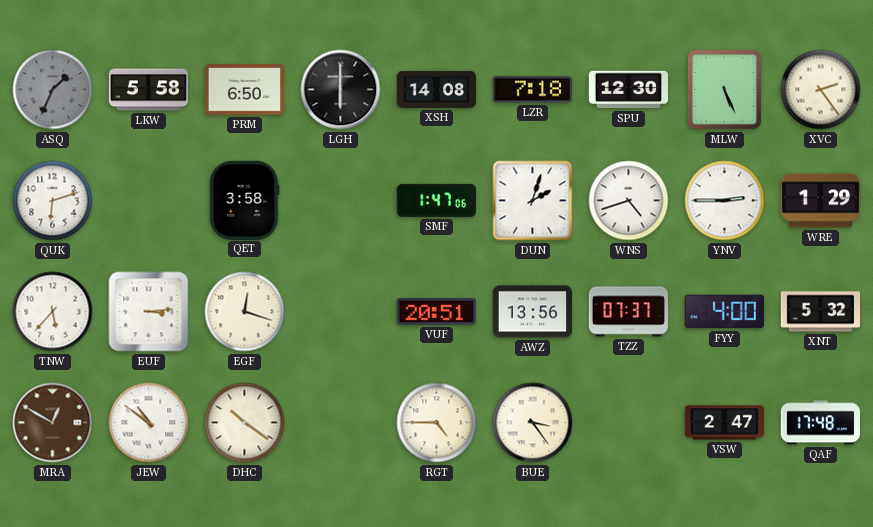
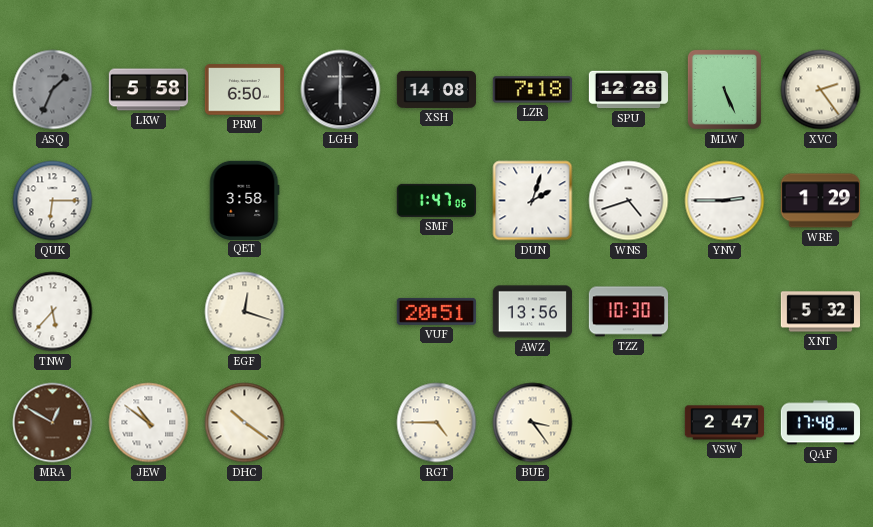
SPU: 12:30 -> 12:28 (628, 90)
QUK: 6:12 -> 6:15 (53, 201)
EUF: 3:14 -> none (149, 312)
TZZ: 07:37 -> 10:30 (628, 312)
FYY: 4:00 -> none (724, 312)
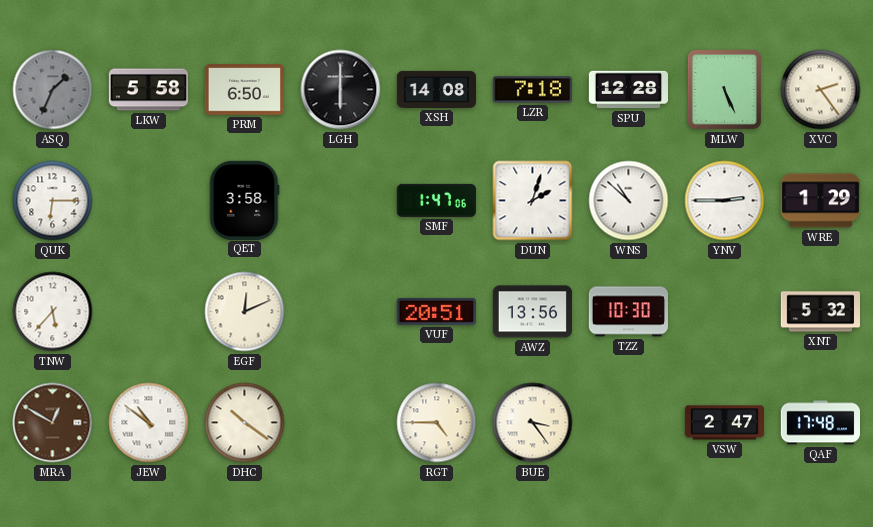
WNS: 4:42 -> 10:52 (629, 201)
EGF: 12:18 -> 12:11 (245, 312)
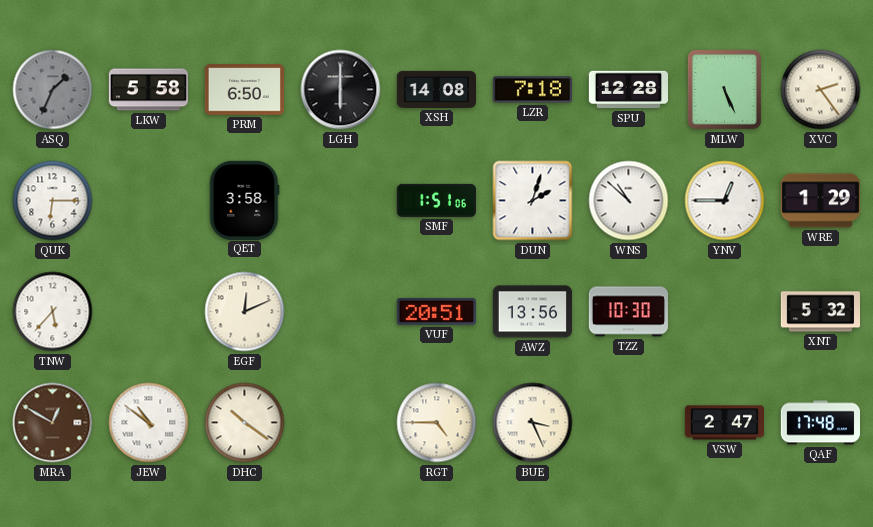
SMF: 1:47 -> 1:51 (436, 200)
YNV: 2:45 -> 12:45 (725, 201)
BUE: 3:24 -> 3:26 (533, 423)
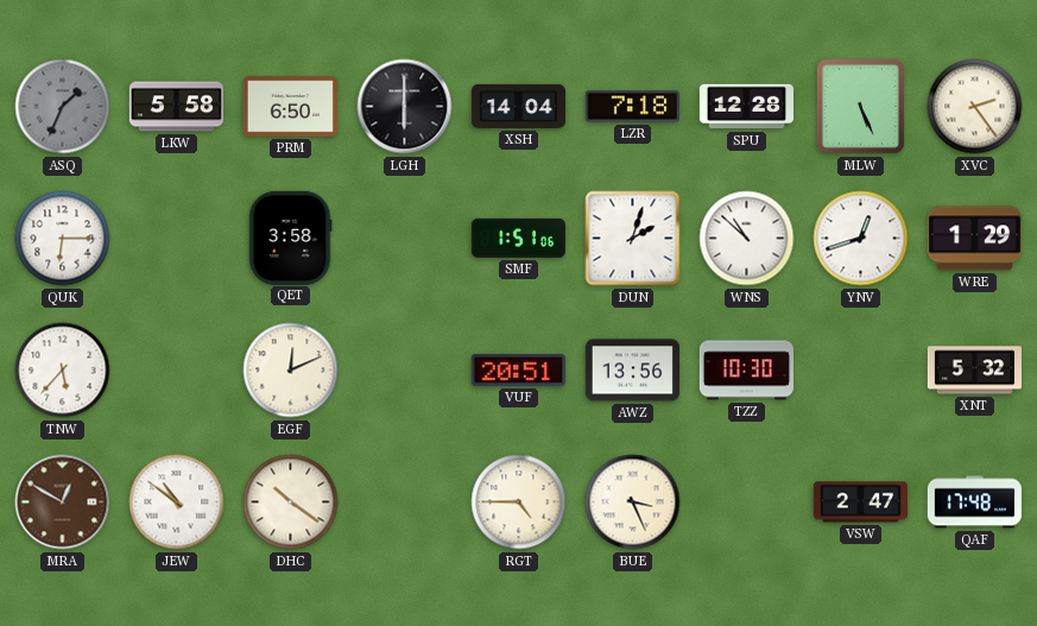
XSH: 14:08 -> 14:04 (519, 106)
YNV: 12:45 -> 12:42 (861, 239)
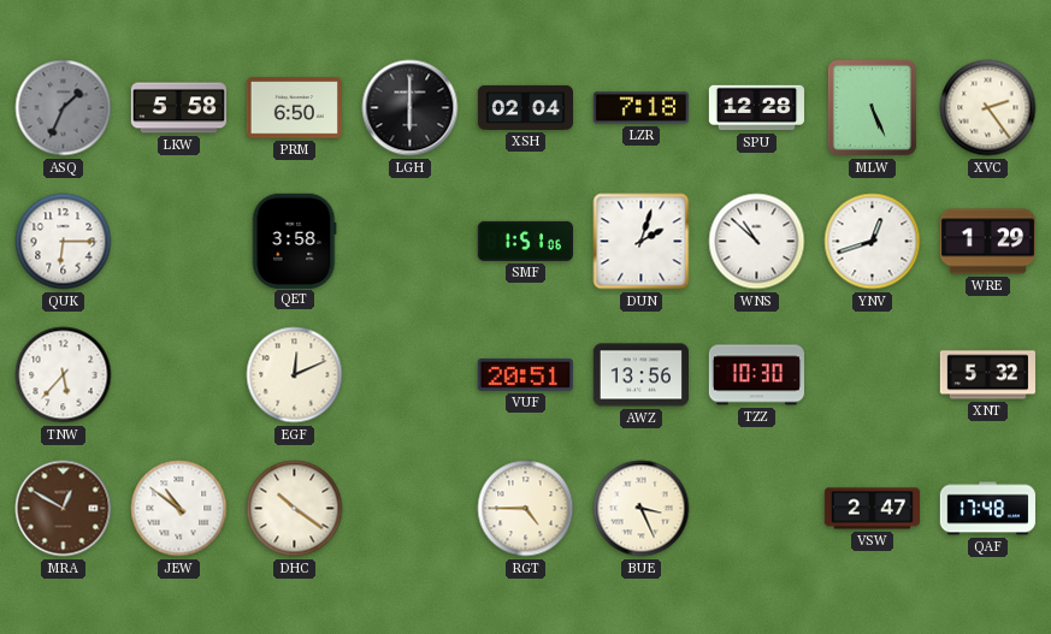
XSH: 14:04 -> 02:04 (526, 107)
